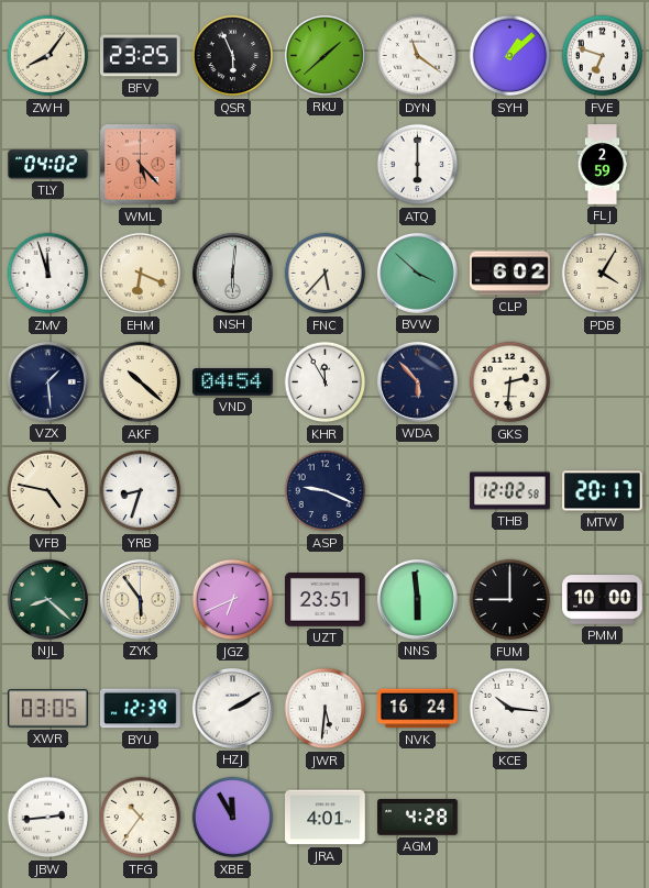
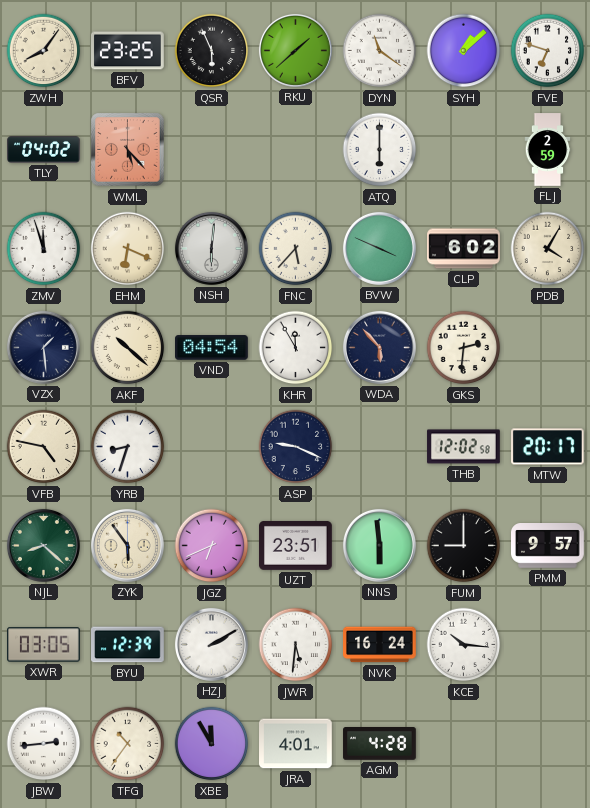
BVW: 3:52 -> 3:49 (379, 248)
PMM: 10:00 -> 9:57 (548, 546)
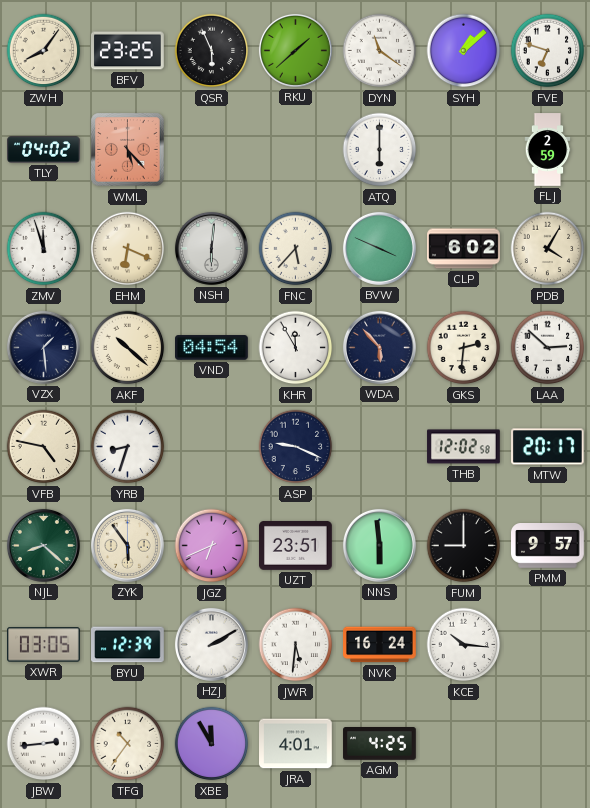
LAA: none -> 2:52 (548, 348)
AGM: 4:28 -> 4:25 (380, 744)
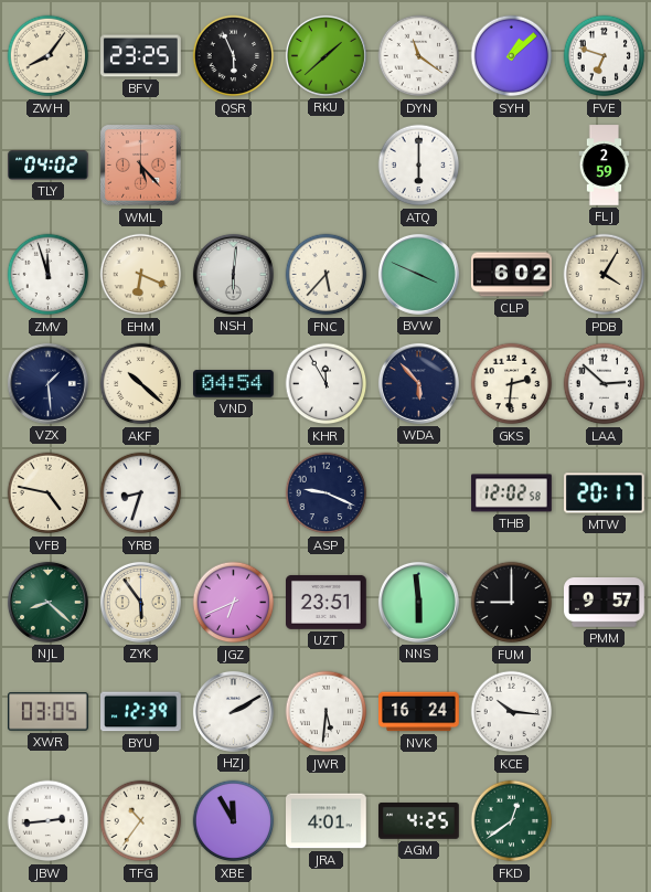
FKD: none -> 12:39 (512, 821)
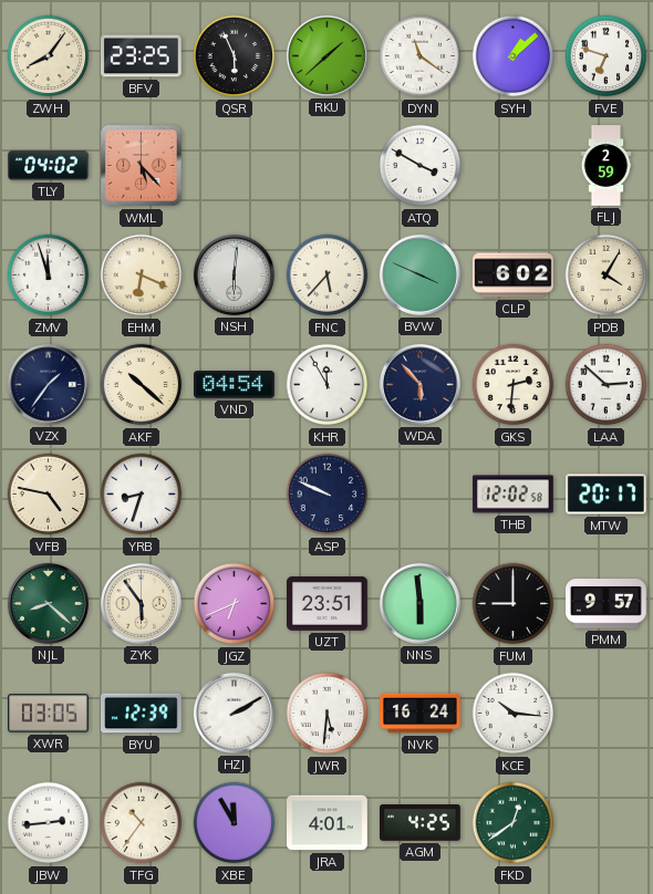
ATQ: 6:00 -> 3:50 (421, 166)
VZX: 1:29 -> 1:36 (48, 384)
ASP: 9:19 -> 9:49 (328, 495)
